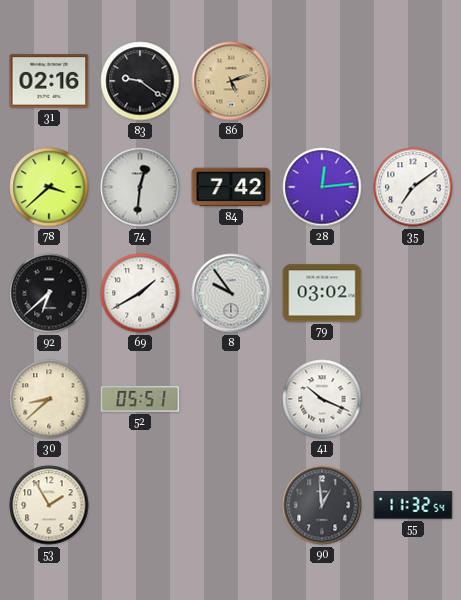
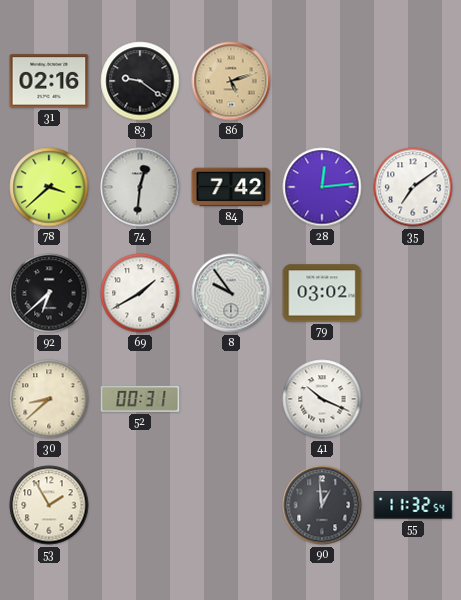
52: 05:51 -> 00:31 (140, 399)
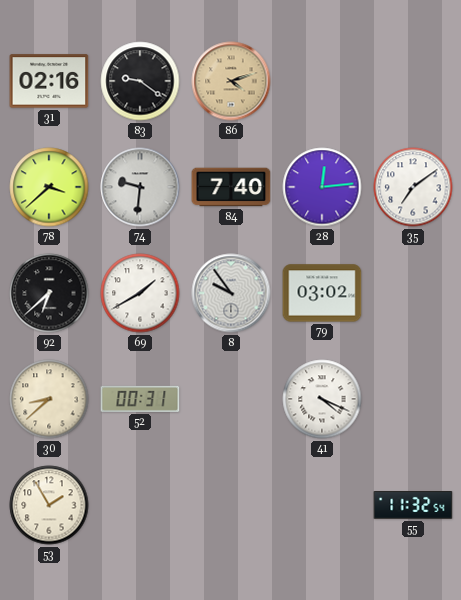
86: 5:12 -> 4:12 (231, 81)
74: 12:31 -> 9:31 (140, 187)
84: 7:42 -> 7:40 (231, 187)
41: 10:19 -> 4:19 (322, 399)
90: 12:59 -> none (322, 505)
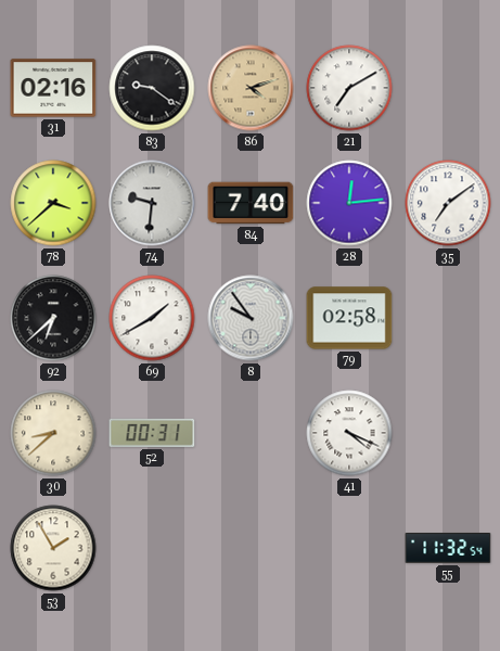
21: none -> 7:10 (349, 88)
79: 03:02 -> 02:58 (349, 318)
